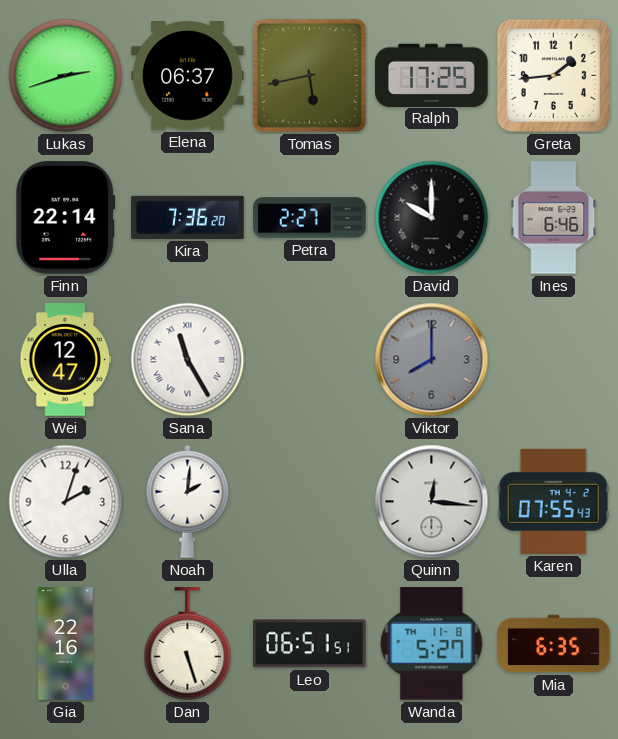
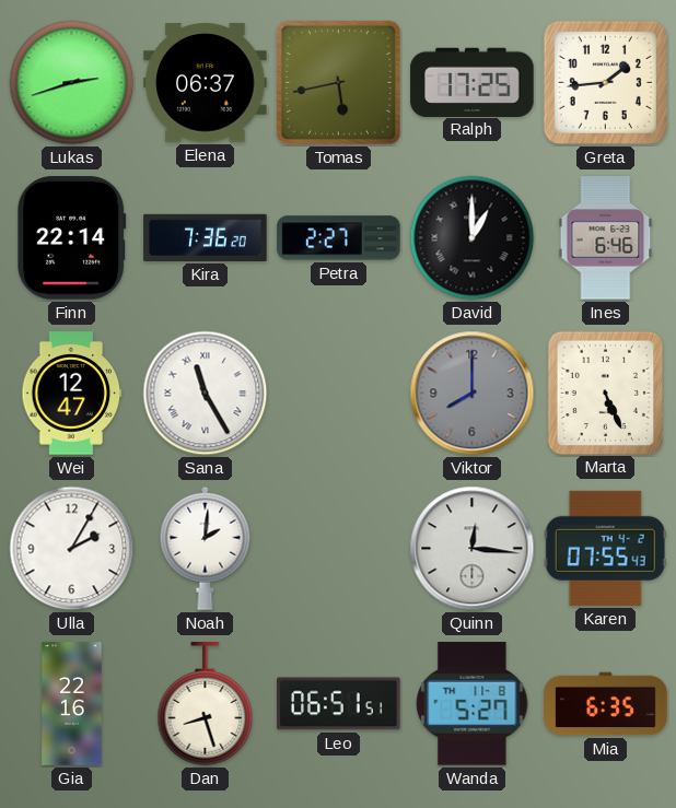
David: 10:00 -> 1:00 (473, 238)
Marta: none -> 5:26 (605, 393)
Ulla: 2:03 -> 2:05 (72, 549)
Dan: 5:27 -> 8:27 (206, 704)
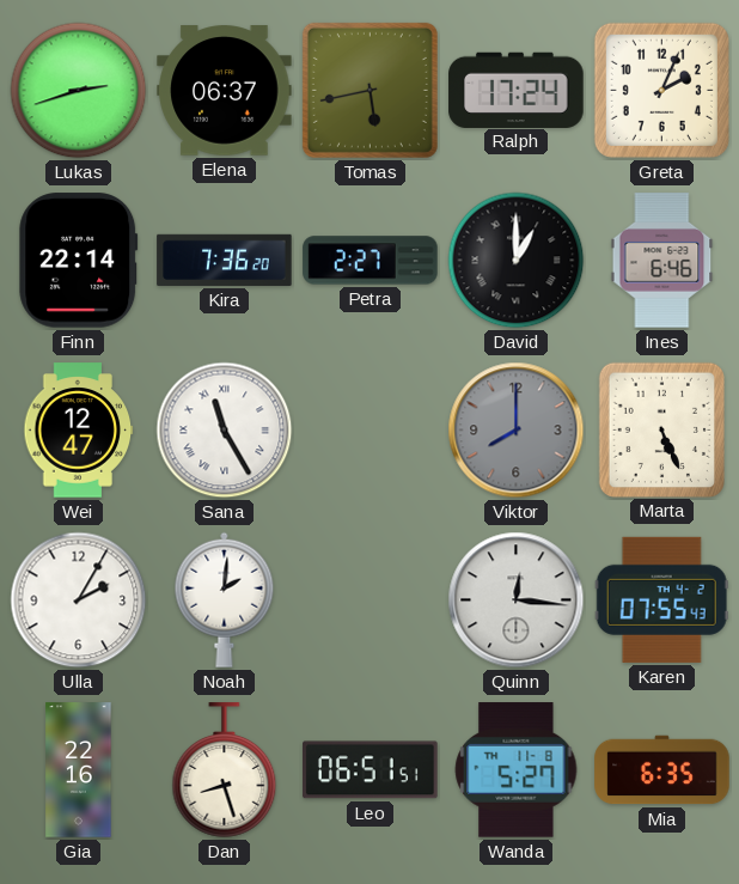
Ralph: 17:25 -> 17:24 (517, 90)
Greta: 1:44 -> 2:04 (661, 90)
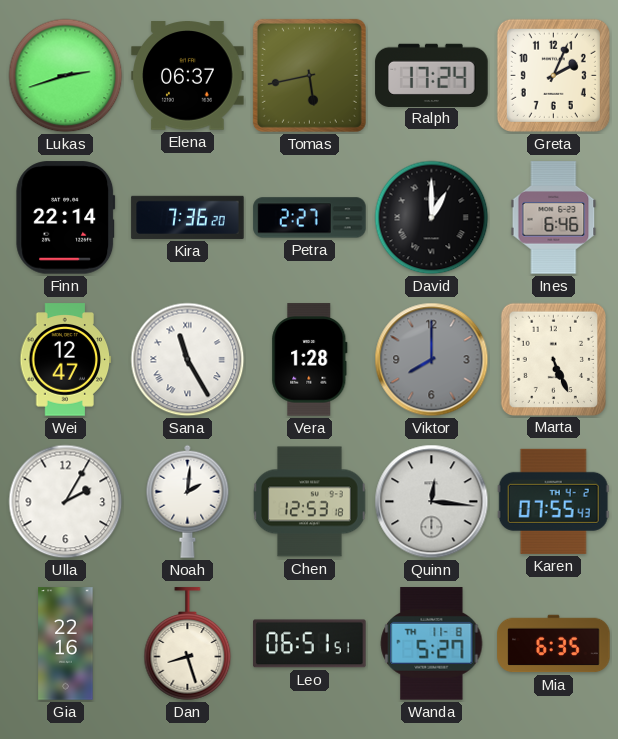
Vera: none -> 1:28 (310, 360)
Chen: none -> 12:53 (310, 502)
